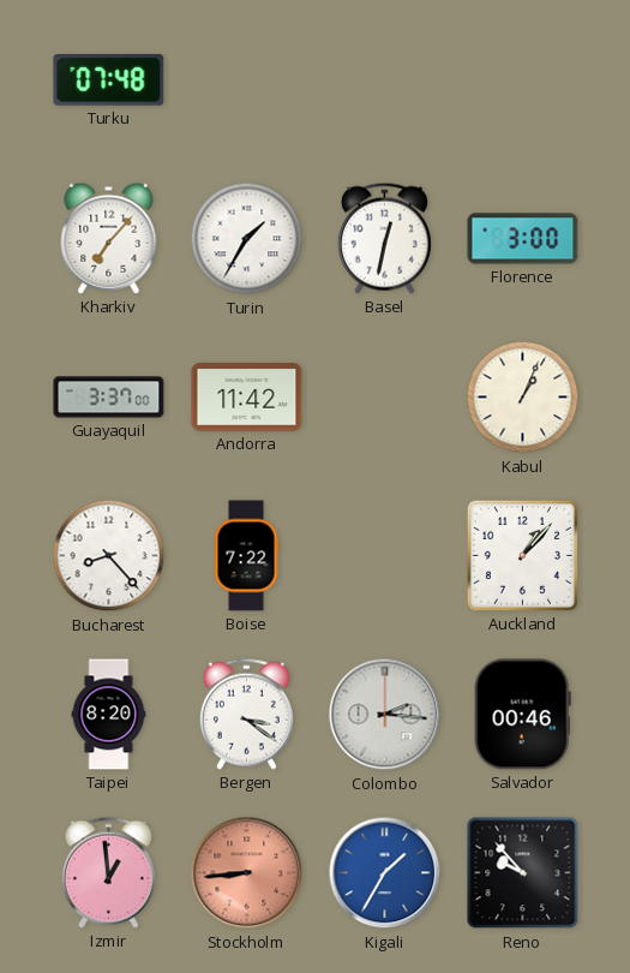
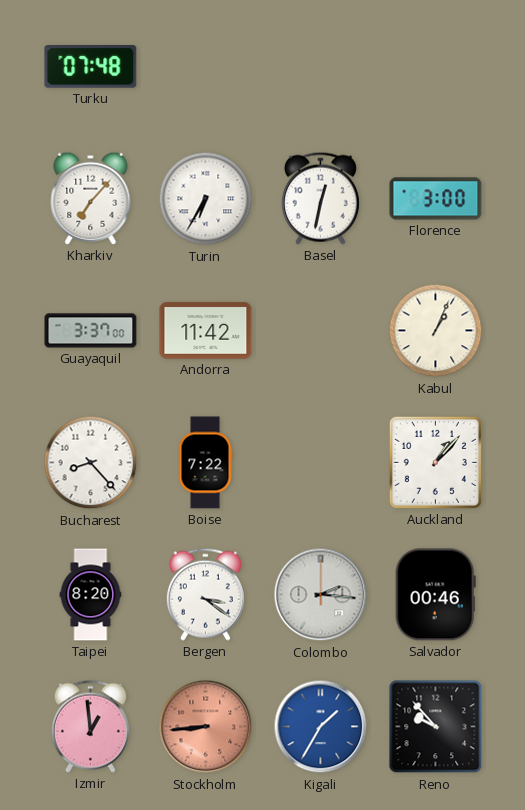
Turin: 1:35 -> 6:35 (206, 199)
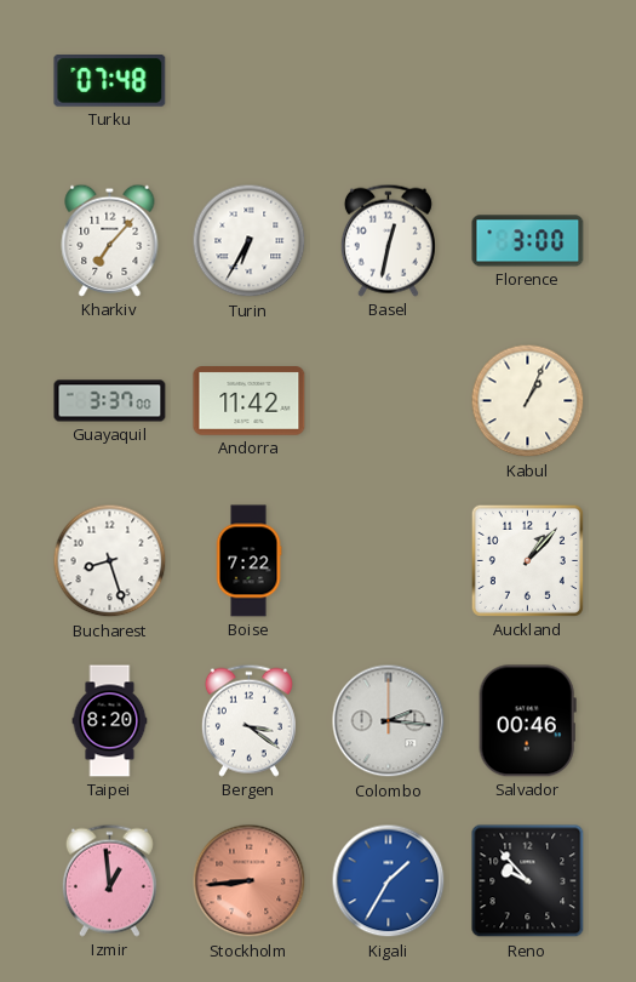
Bucharest: 8:23 -> 8:27 (110, 561)
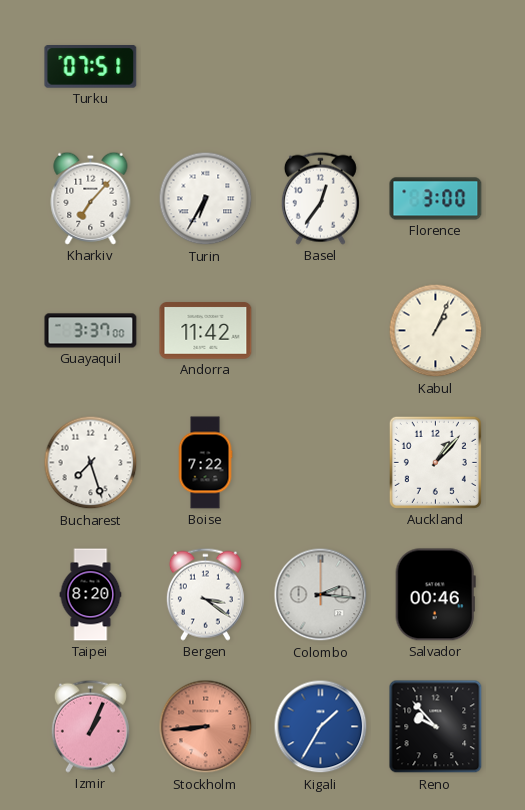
Turku: 07:48 -> 07:51 (91, 67)
Basel: 12:32 -> 12:36 (320, 198)
Bucharest: 8:27 -> 7:27 (91, 463)
Izmir: 12:59 -> 1:04 (90, 726)
